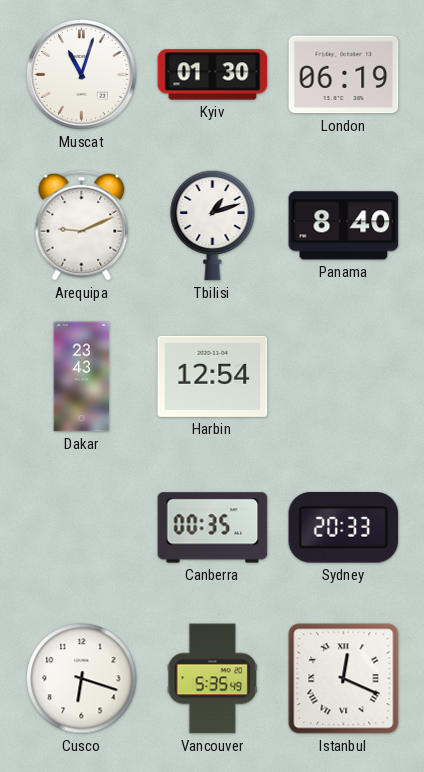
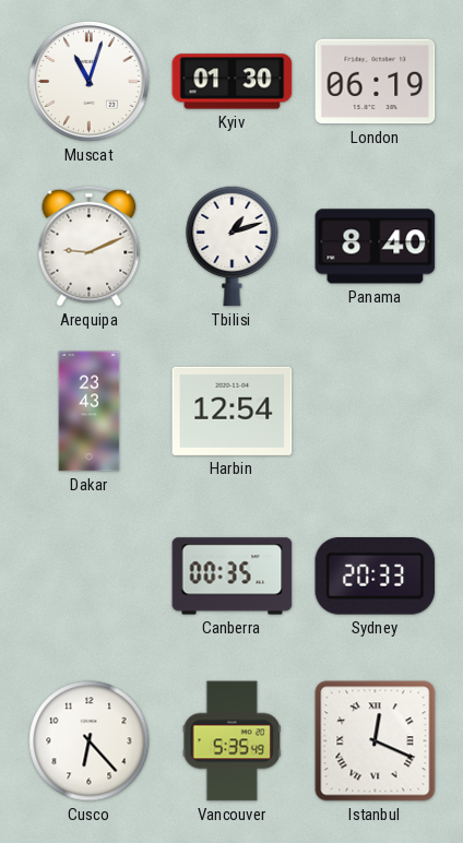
Cusco: 6:18 -> 6:23 (90, 741)
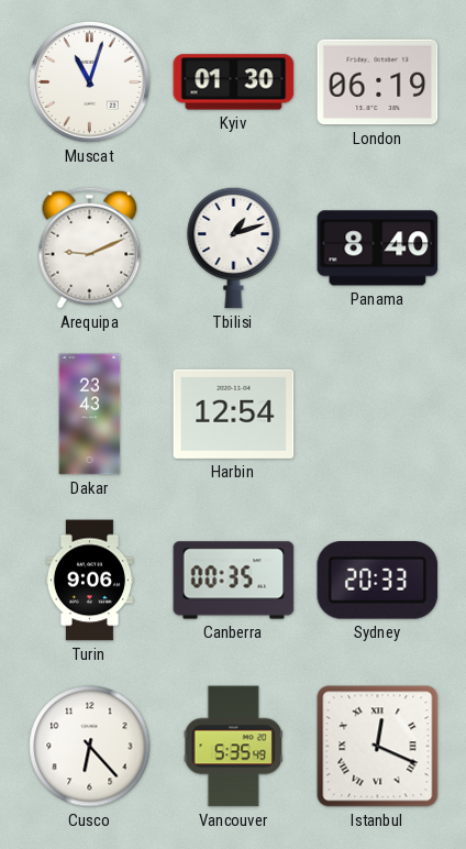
Turin: none -> 9:06 (89, 581)
